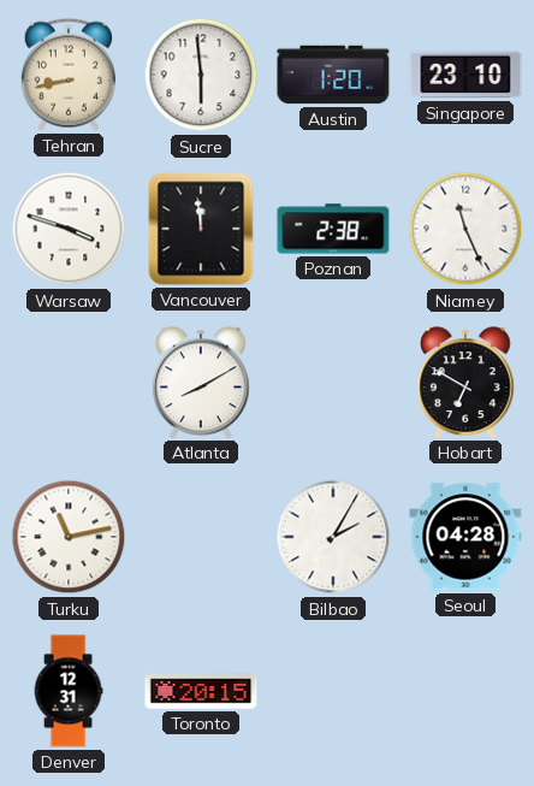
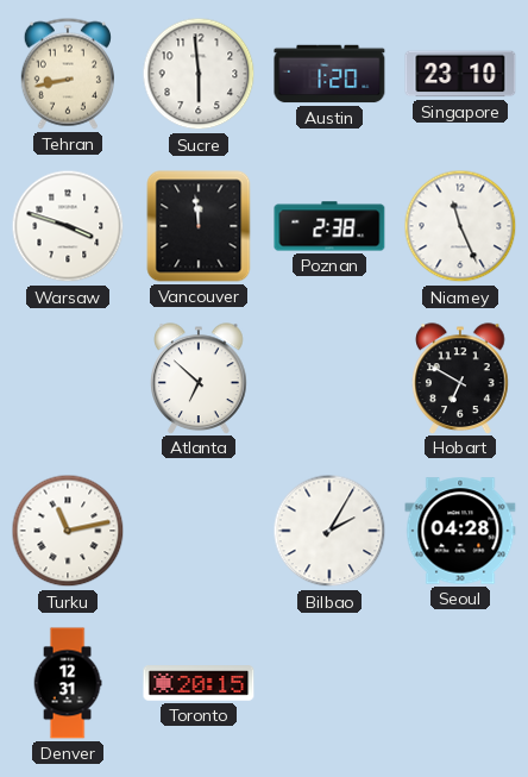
Atlanta: 8:10 -> 6:52 (199, 378)
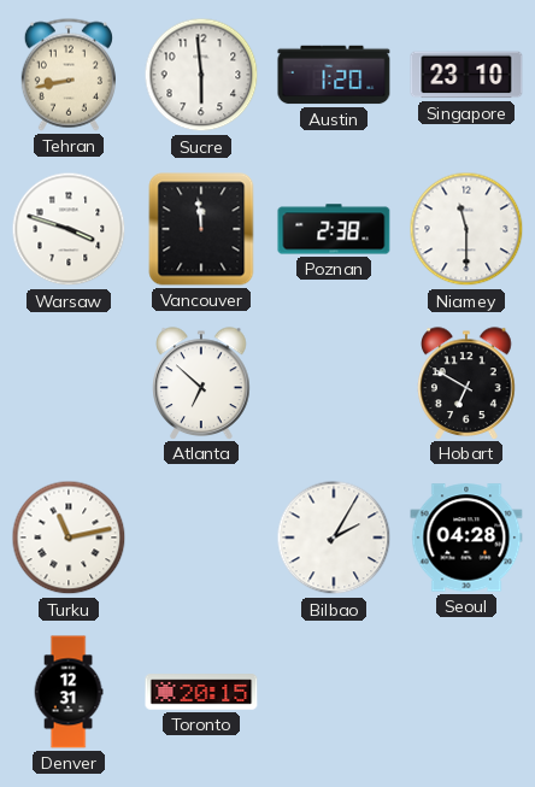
Niamey: 11:26 -> 11:30 (466, 229)
